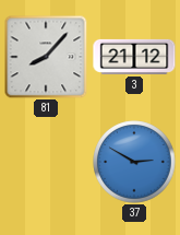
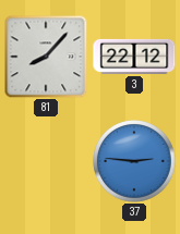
3: 21:12 -> 22:12 (134, 57)
37: 2:50 -> 2:46 (134, 161)
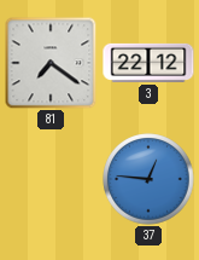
81: 8:07 -> 7:21 (51, 63)
37: 2:46 -> 12:46 (148, 179)
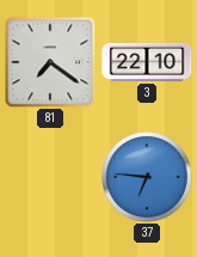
3: 22:12 -> 22:10 (147, 62)
37: 12:46 -> 6:46 (147, 177)
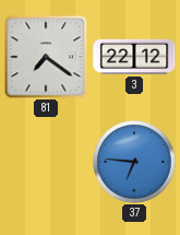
3: 22:10 -> 22:12 (134, 57)
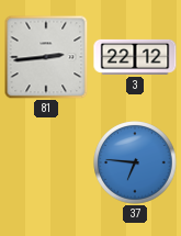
81: 7:21 -> 2:44 (46, 57)
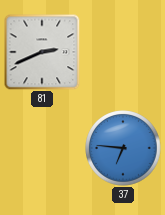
81: 2:44 -> 2:41 (42, 52)
3: 22:12 -> none (135, 57)
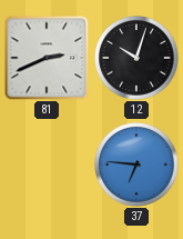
12: none -> 10:03 (136, 58)
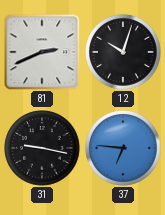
31: none -> 9:17 (42, 148)
